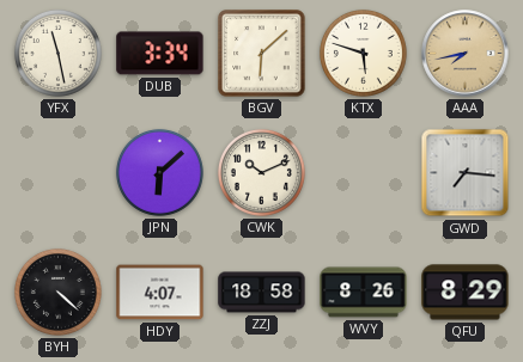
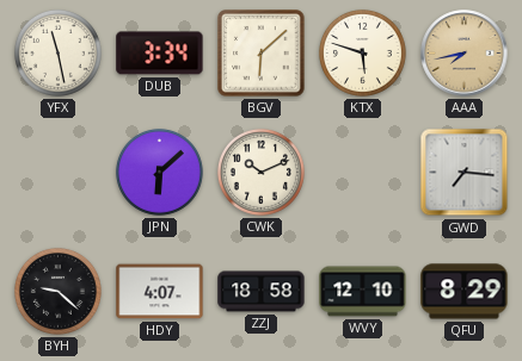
BYH: 4:22 -> 9:22 (57, 291)
WVY: 8:26 -> 12:10 (363, 292)
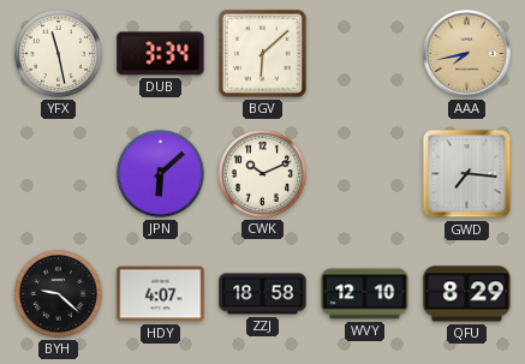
KTX: 5:48 -> none (362, 52)
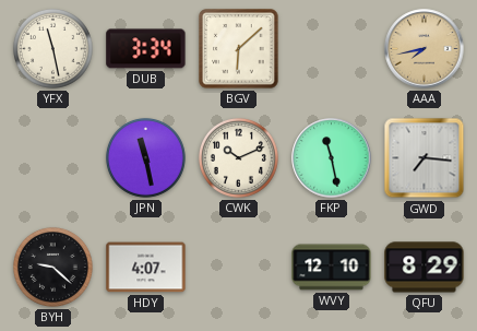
JPN: 6:08 -> 11:28 (145, 157)
FKP: none -> 11:28 (332, 158)
ZZJ: 18:58 -> none (263, 294)
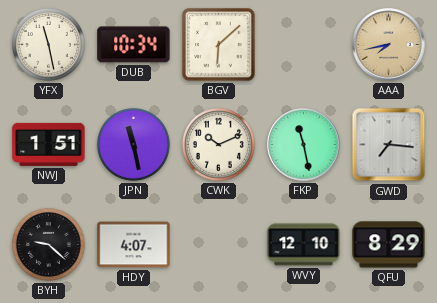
DUB: 3:34 -> 10:34 (134, 45)
NWJ: none -> 1:51 (49, 144)
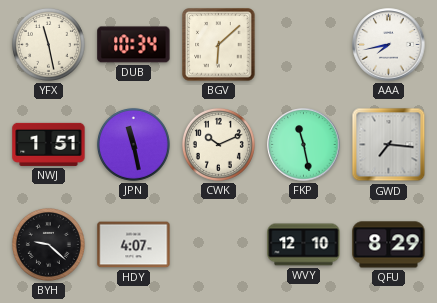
AAA dial: champagne -> white (389, 45)
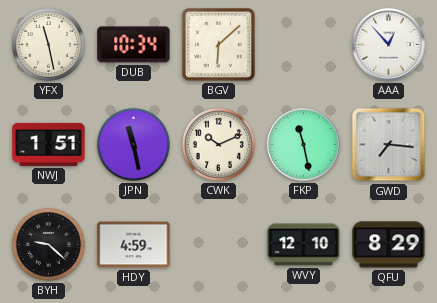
AAA: 7:43 -> 12:53 (389, 45)
HDY: 4:07 -> 4:59 (134, 245)
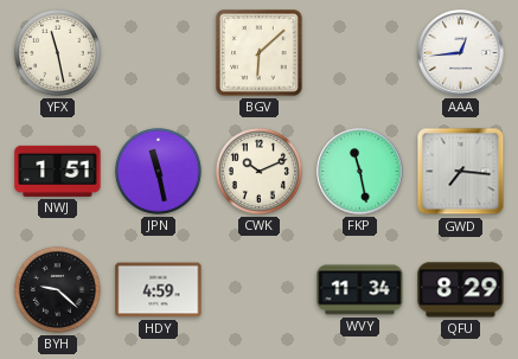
DUB: 10:34 -> none (134, 45)
AAA: 12:53 -> 12:44 (461, 53)
WVY: 12:10 -> 11:34 (360, 290)
